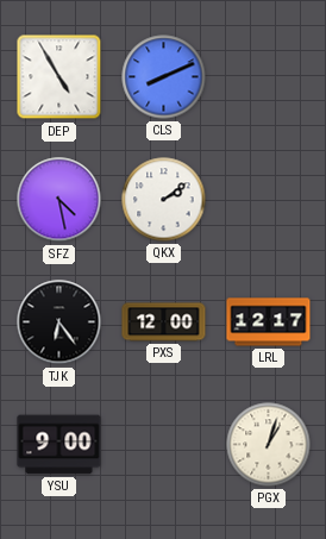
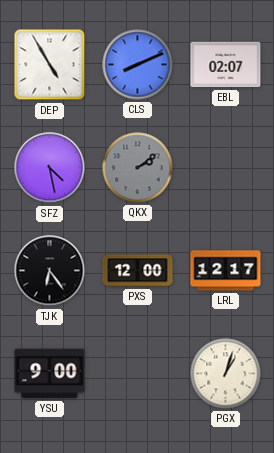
EBL: none -> 02:07 (226, 65)
QKX dial: white -> grey (138, 168)
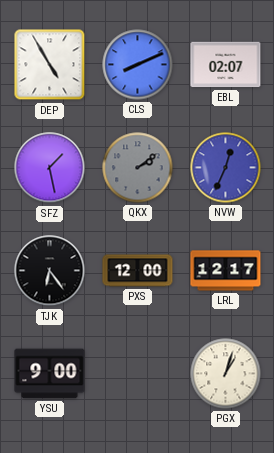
SFZ: 4:28 -> 1:28 (50, 168)
NVW: none -> 12:34 (226, 168)
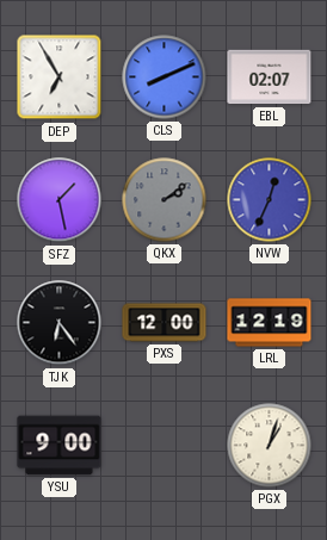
DEP: 4:55 -> 6:55 (60, 77)
LRL: 12:17 -> 12:19 (270, 323)
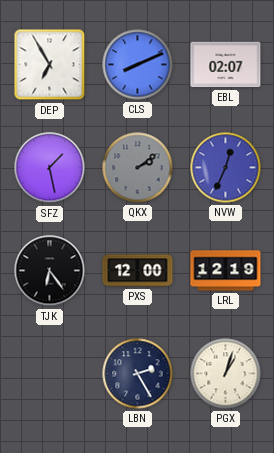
YSU: 9:00 -> none (60, 446)
LBN: none -> 2:25 (138, 374)
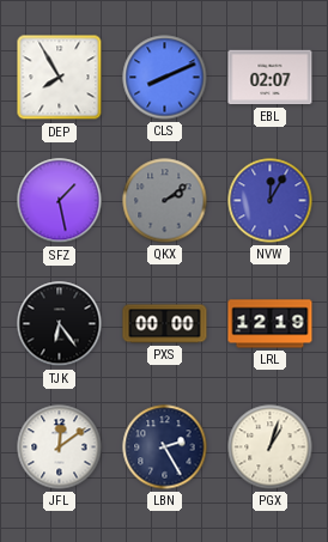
DEP: 6:55 -> 7:55 (60, 78)
NVW: 12:34 -> 12:05 (271, 201)
PXS: 12:00 -> 00:00 (165, 324)
JFL: none -> 12:09 (60, 447)
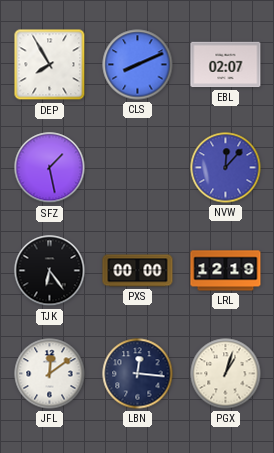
QKX: 2:09 -> none (165, 201)
NVW: 12:05 -> 12:07 (226, 168)
LBN: 2:25 -> 12:16 (138, 374)
